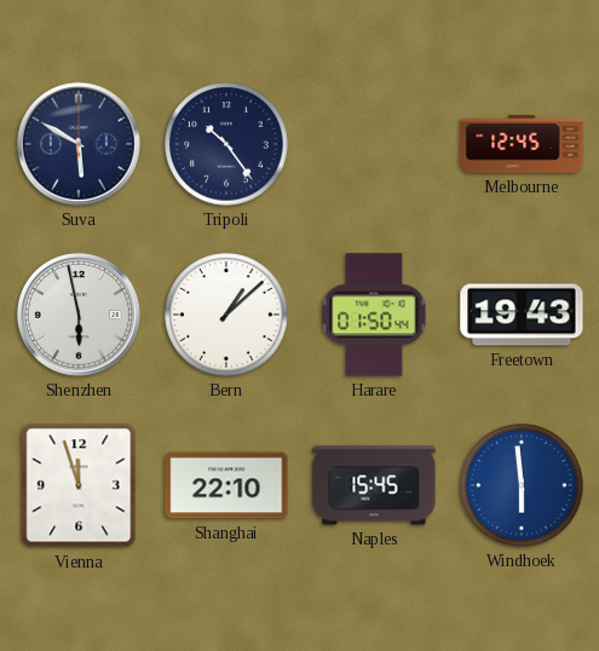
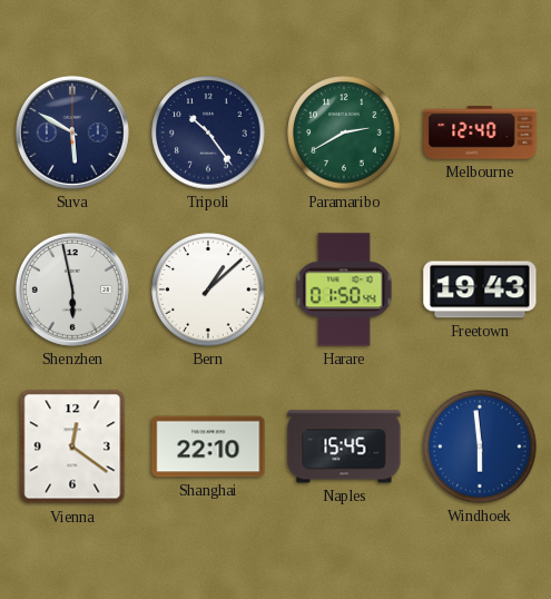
Paramaribo: none -> 2:40 (344, 132)
Melbourne: 12:45 -> 12:40 (480, 132)
Vienna: 11:57 -> 12:21 (72, 446)
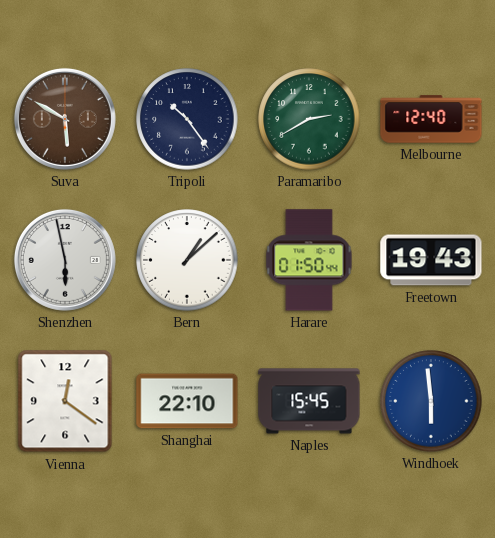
Suva dial: navy -> brown (65, 119)
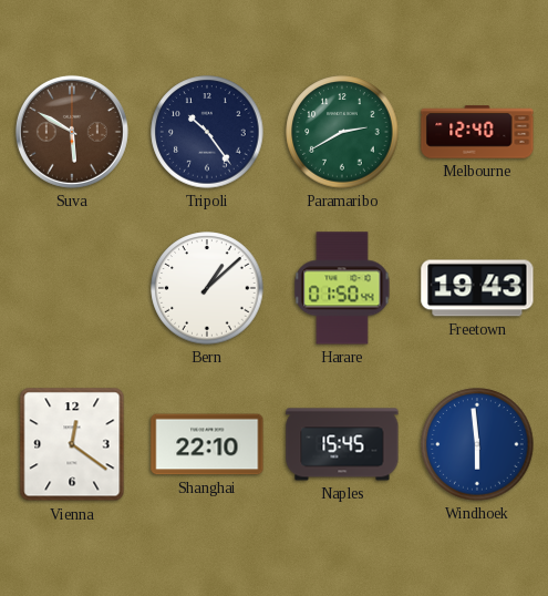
Shenzhen: 5:58 -> none (65, 260)
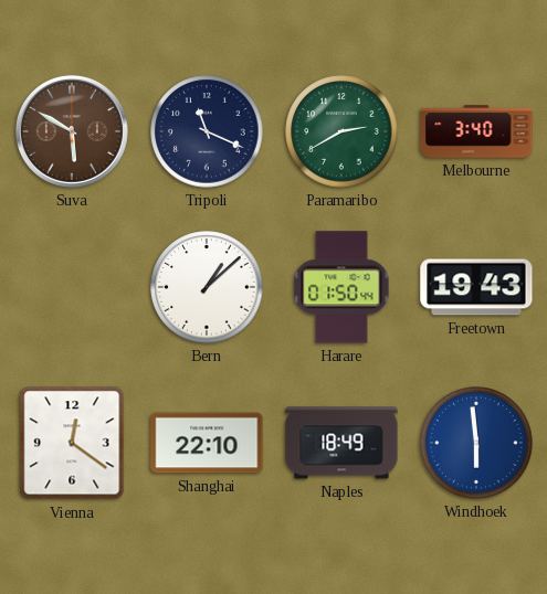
Tripoli: 10:24 -> 11:19 (207, 131)
Melbourne: 12:40 -> 3:40 (476, 131)
Naples: 15:45 -> 18:49 (341, 443)
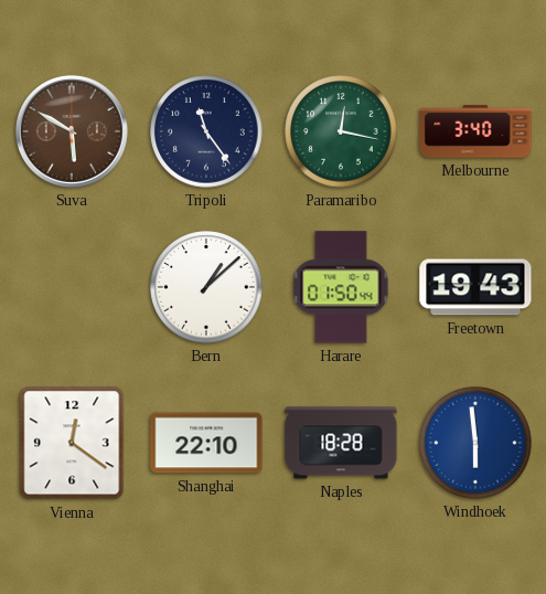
Tripoli: 11:19 -> 11:24 (206, 131)
Paramaribo: 2:40 -> 12:17 (341, 131)
Naples: 18:49 -> 18:28 (341, 443)
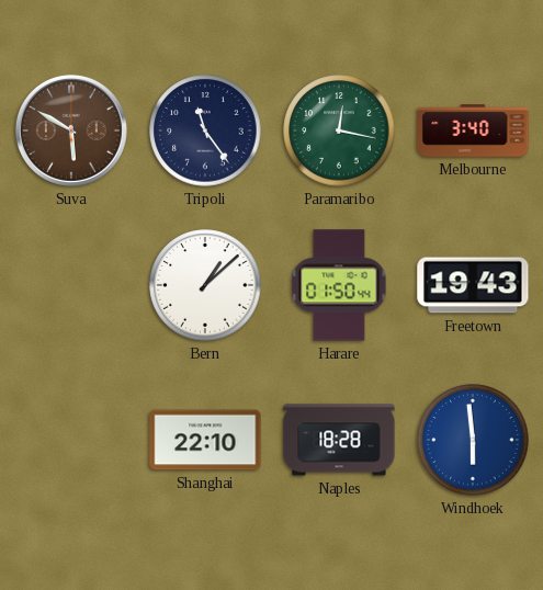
Vienna: 12:21 -> none (72, 443)
